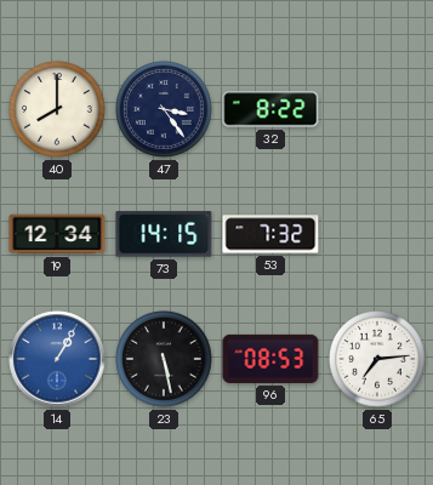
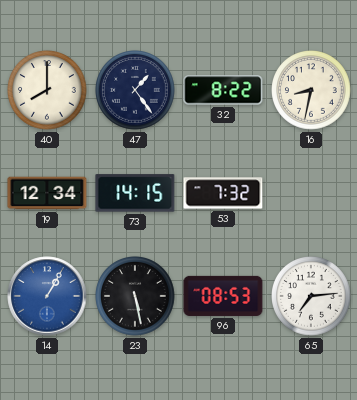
47: 3:24 -> 1:24 (136, 91)
16: none -> 8:32 (312, 91)
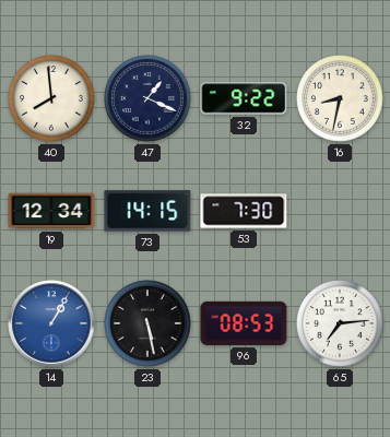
40: 8:00 -> 7:59 (52, 99)
47: 1:24 -> 1:19 (149, 99)
32: 8:22 -> 9:22 (244, 98)
53: 7:32 -> 7:30 (244, 211)
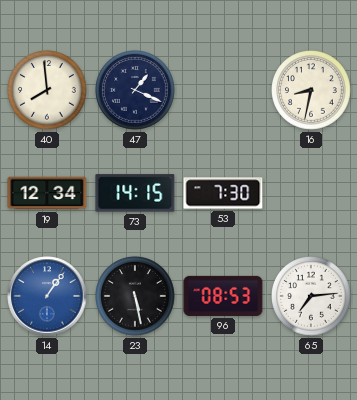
32: 9:22 -> none (244, 98)
14: 1:05 -> 1:06 (47, 296)
